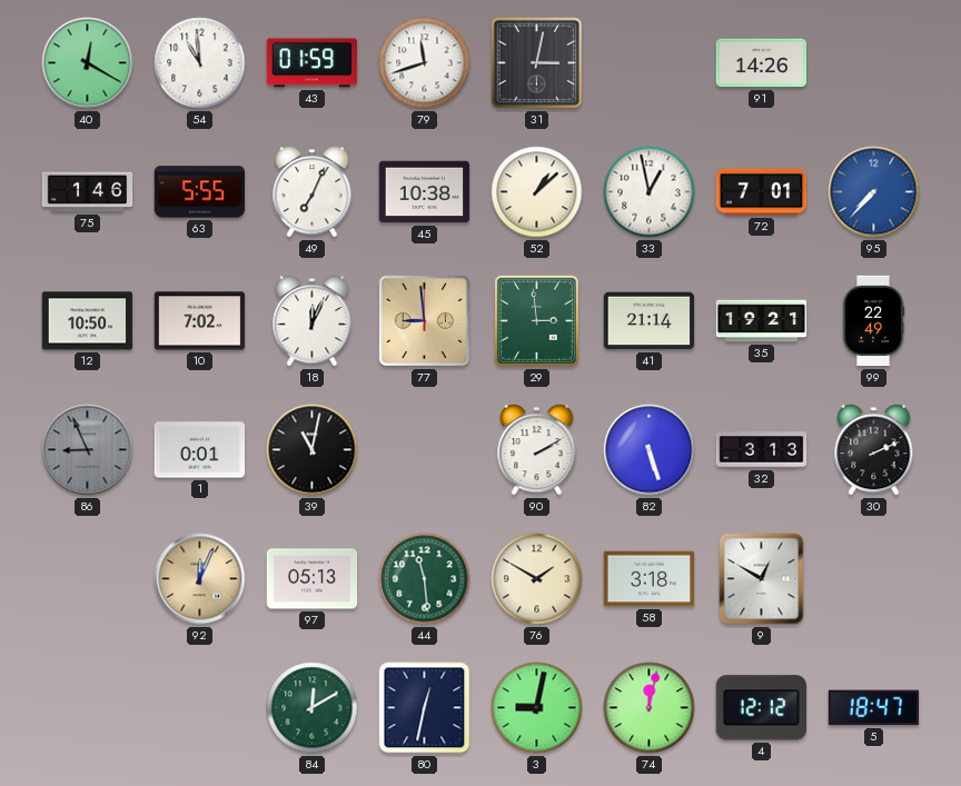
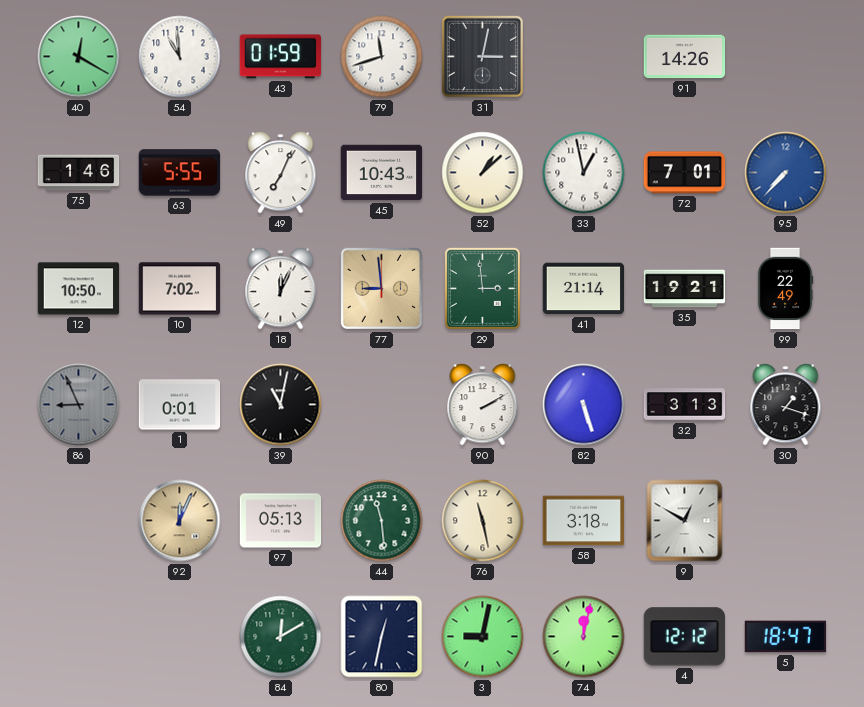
45: 10:38 -> 10:43 (382, 173)
30: 2:11 -> 1:18 (786, 405)
76: 1:50 -> 11:28 (483, 521)
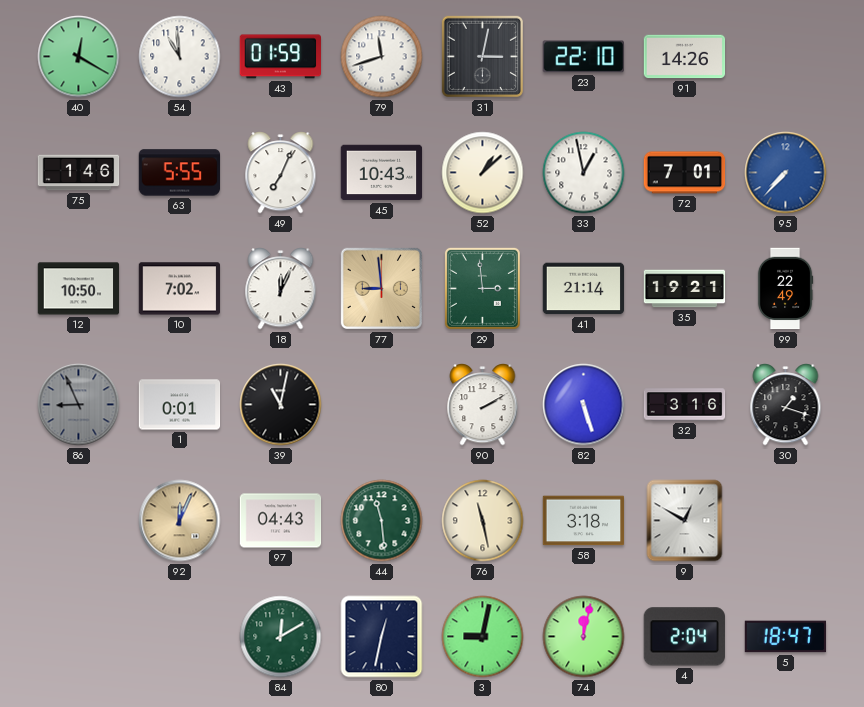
23: none -> 22:10 (583, 57)
32: 3:13 -> 3:16 (685, 405)
97: 05:13 -> 04:43 (281, 521)
4: 12:12 -> 2:04 (684, 637)
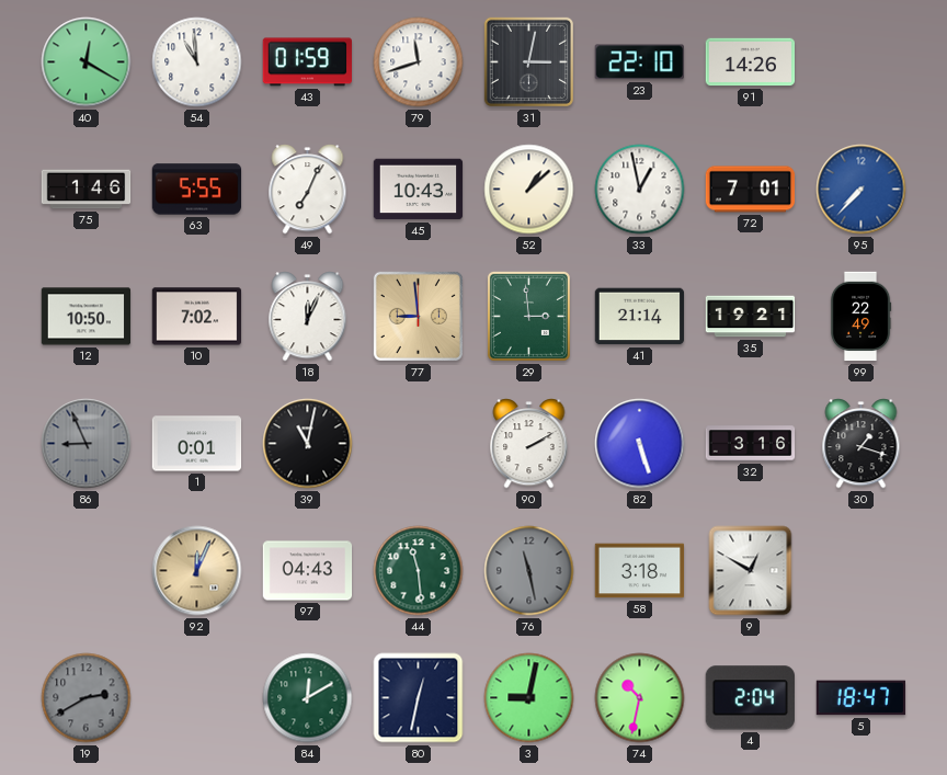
76 dial: cream -> grey (529, 571)
19: none -> 2:40 (87, 698)
74: 12:02 -> 10:32 (640, 698)
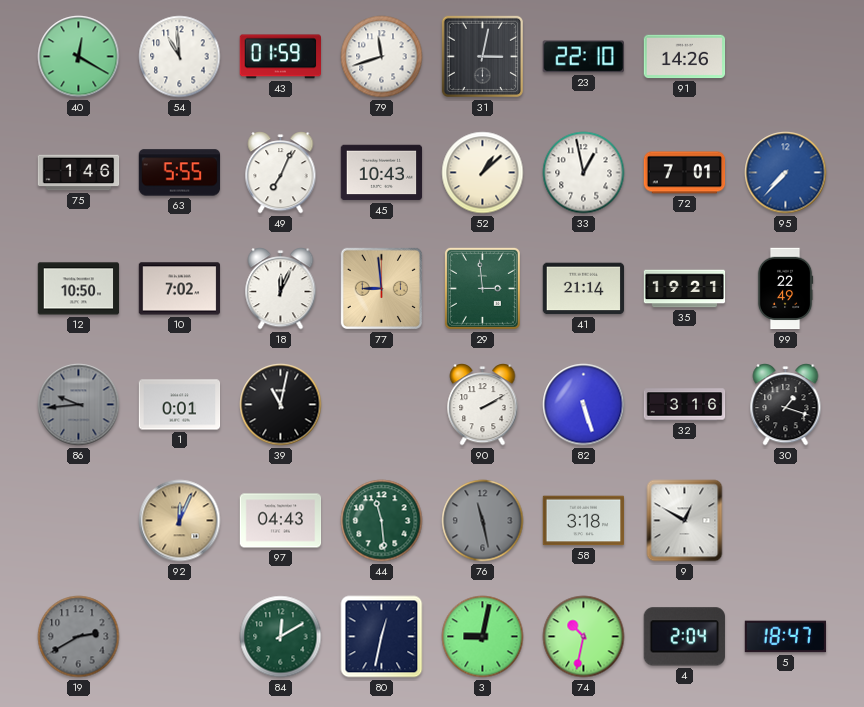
86: 8:56 -> 9:44 (79, 405)
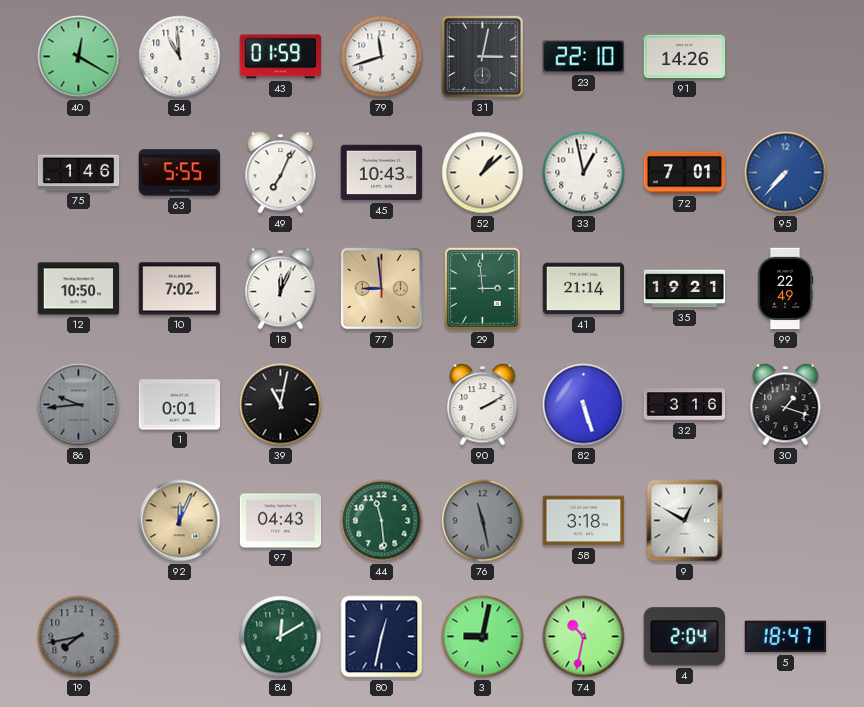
19: 2:40 -> 7:43 (79, 637)
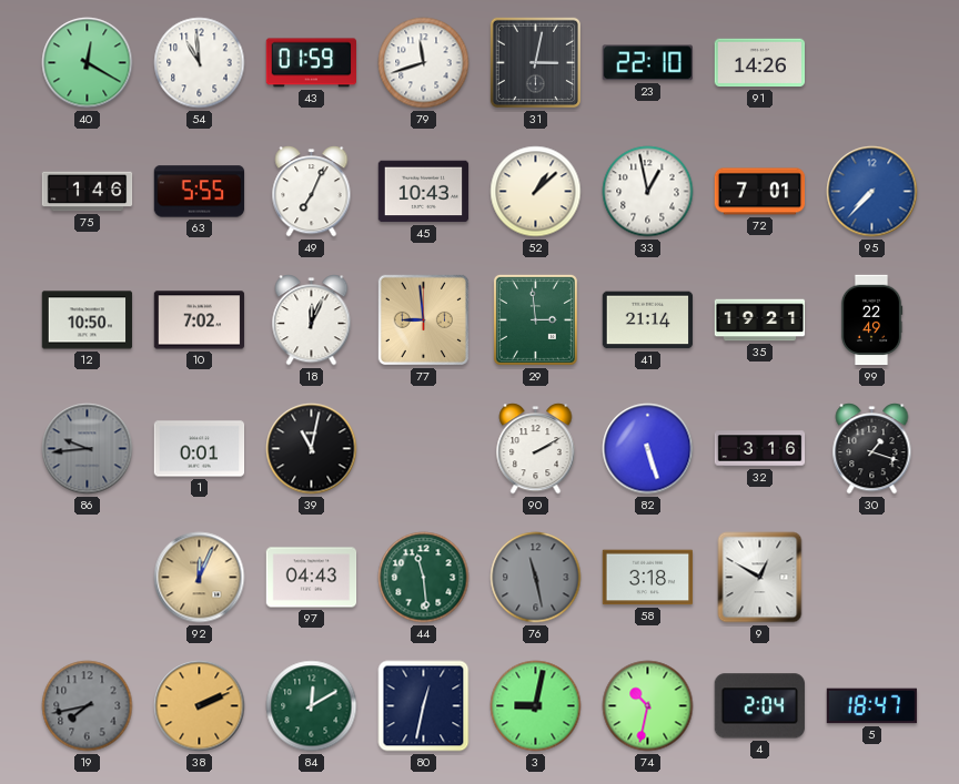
38: none -> 2:11 (200, 706)
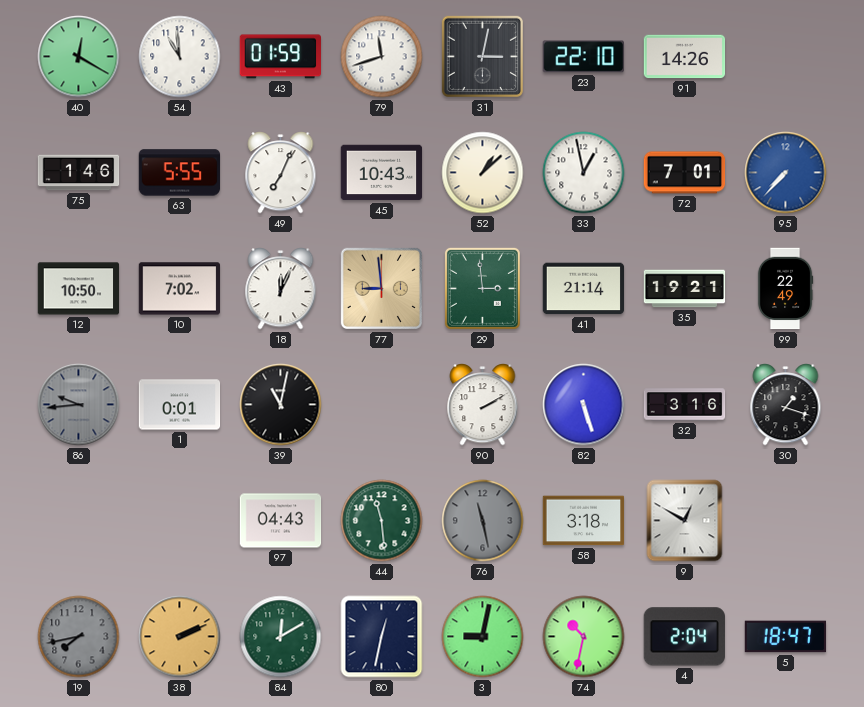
92: 12:04 -> none (200, 578)
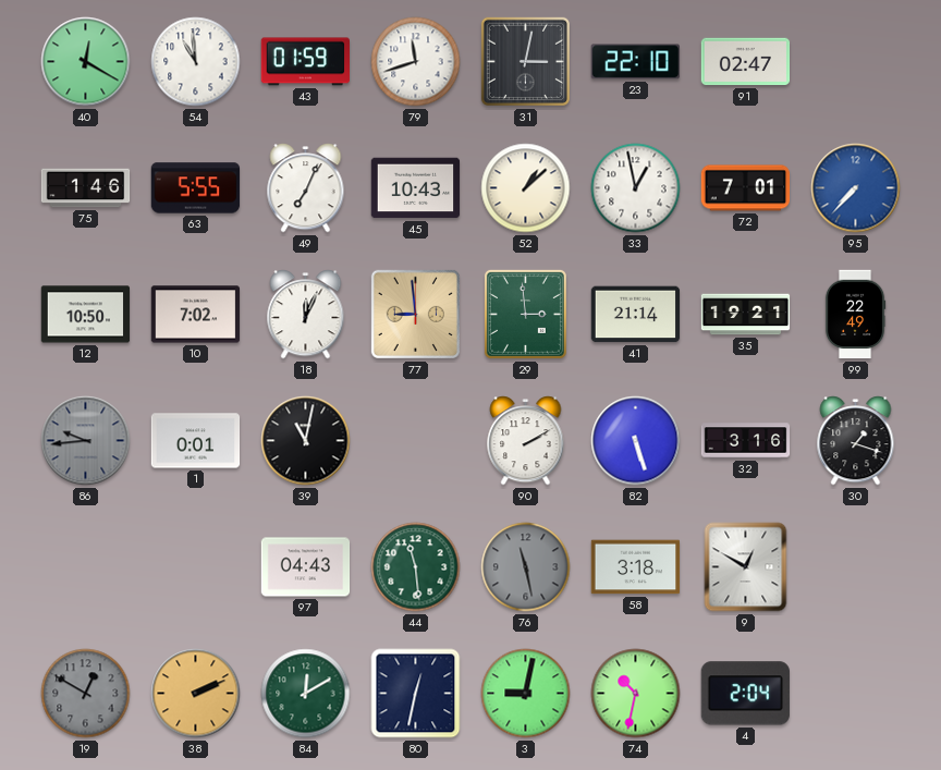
91: 14:26 -> 02:47 (746, 62)
19: 7:43 -> 12:50 (86, 694)
5: 18:47 -> none (786, 637)
